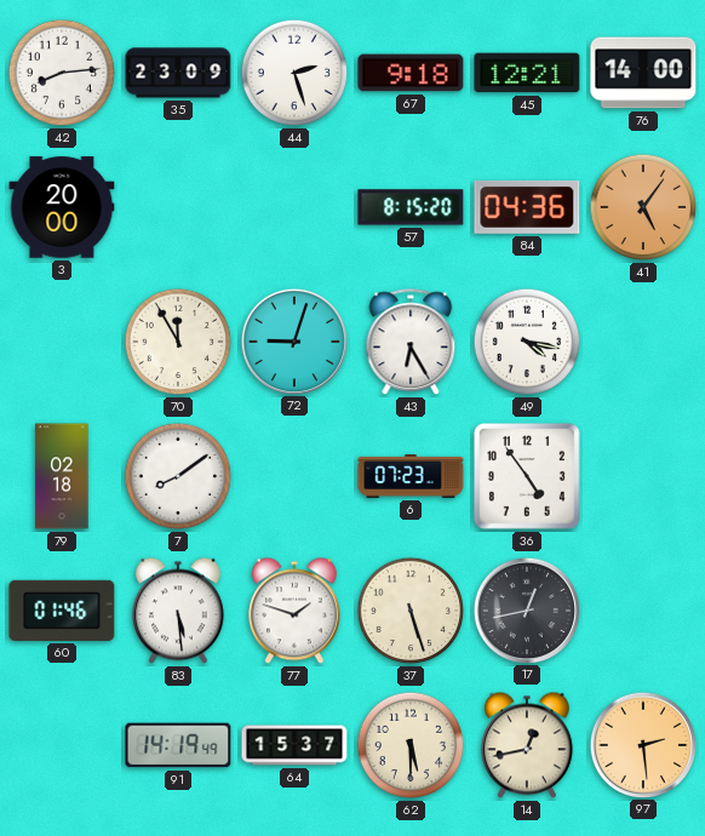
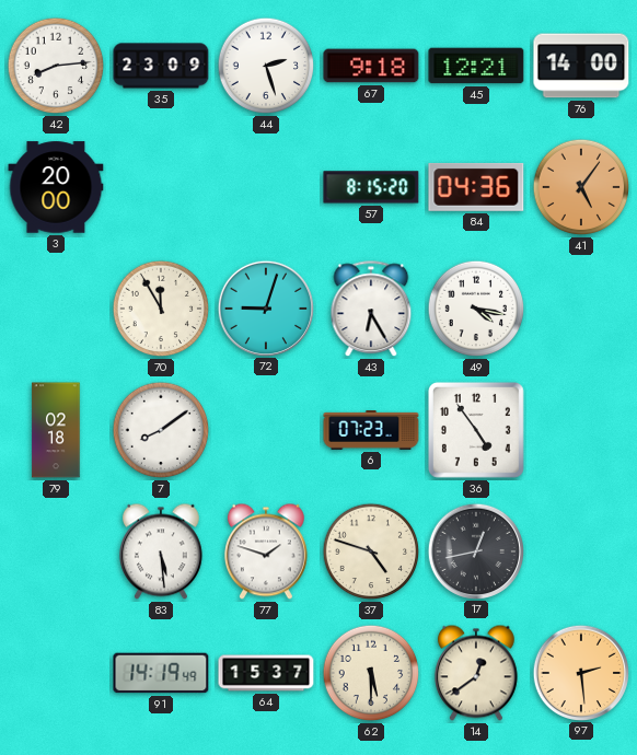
60: 01:46 -> none (62, 611)
37: 5:27 -> 4:48 (371, 551)
14: 12:43 -> 12:39 (476, 673)
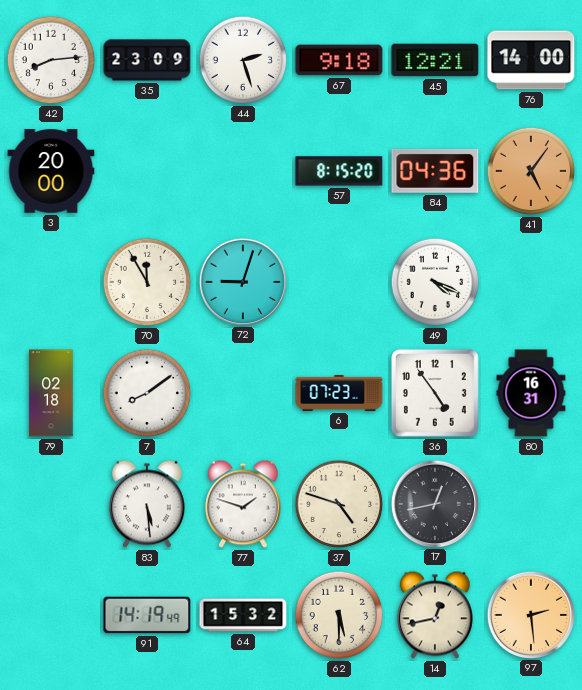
43: 6:25 -> none (371, 310)
49: 4:17 -> 4:19 (435, 282)
80: none -> 16:31 (531, 393)
64: 15:37 -> 15:32 (243, 615)
14: 12:39 -> 12:43 (435, 615)
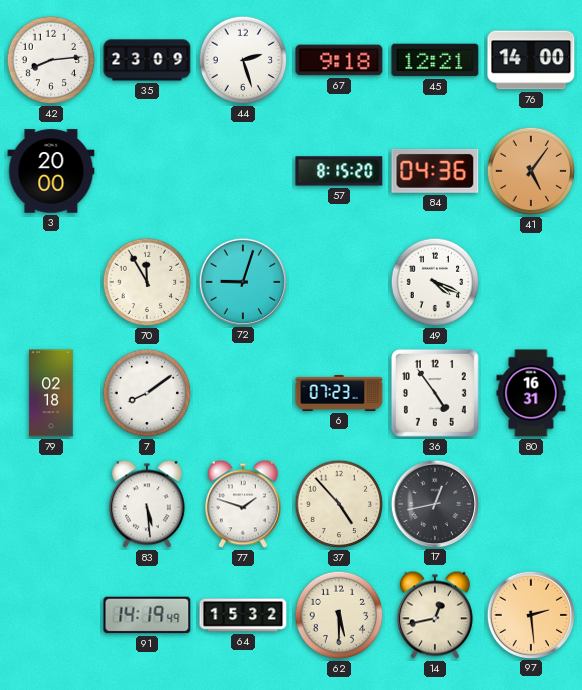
37: 4:48 -> 4:53 (339, 504)
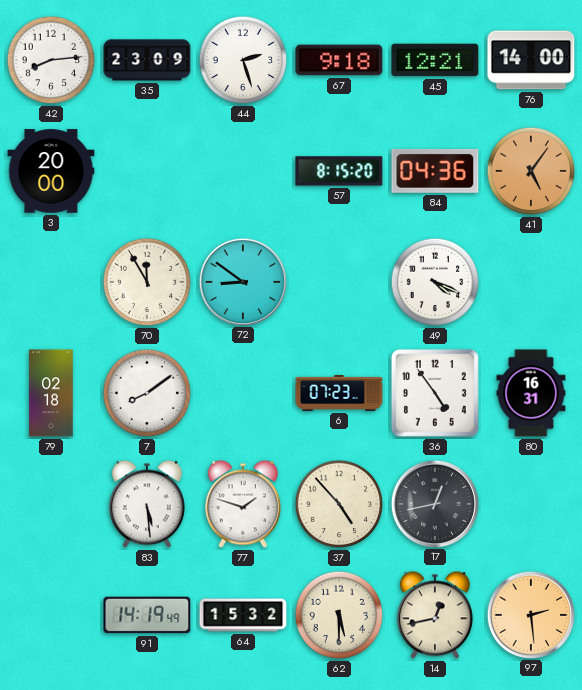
72: 9:03 -> 8:51 (242, 281)
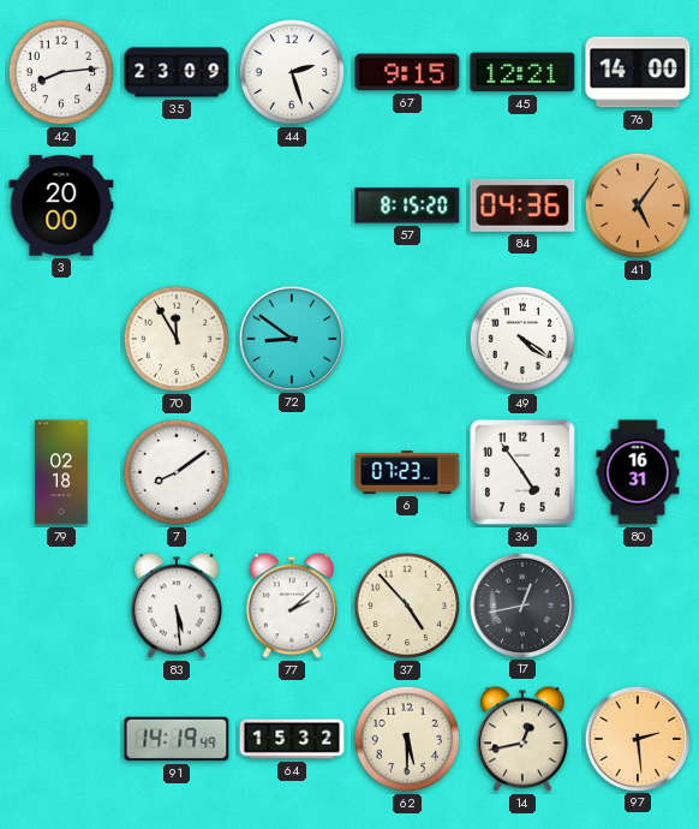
67: 9:18 -> 9:15 (407, 72)
49: 4:19 -> 4:21 (522, 339)
77: 1:48 -> 2:08 (292, 606)
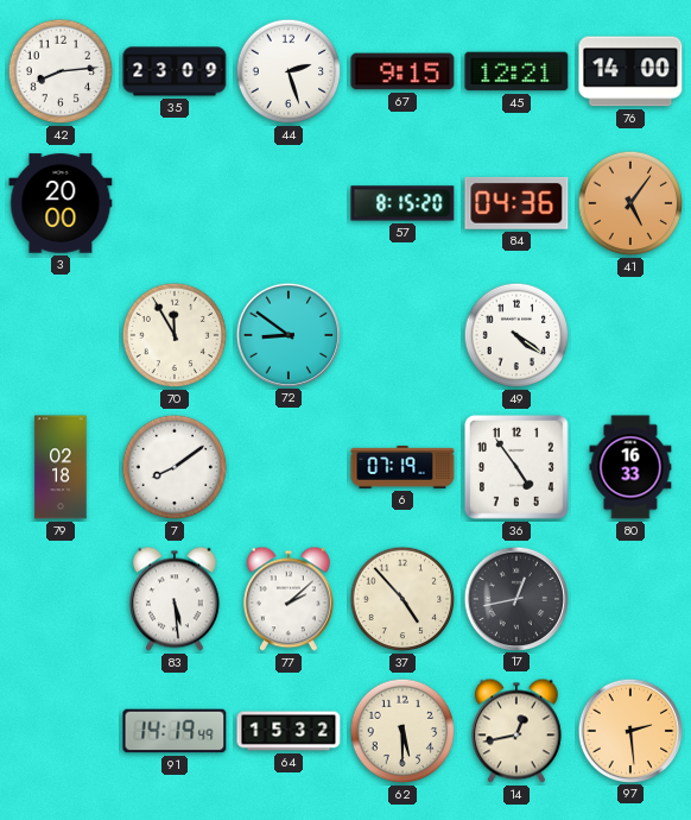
6: 07:23 -> 07:19 (402, 468)
80: 16:31 -> 16:33 (630, 467)
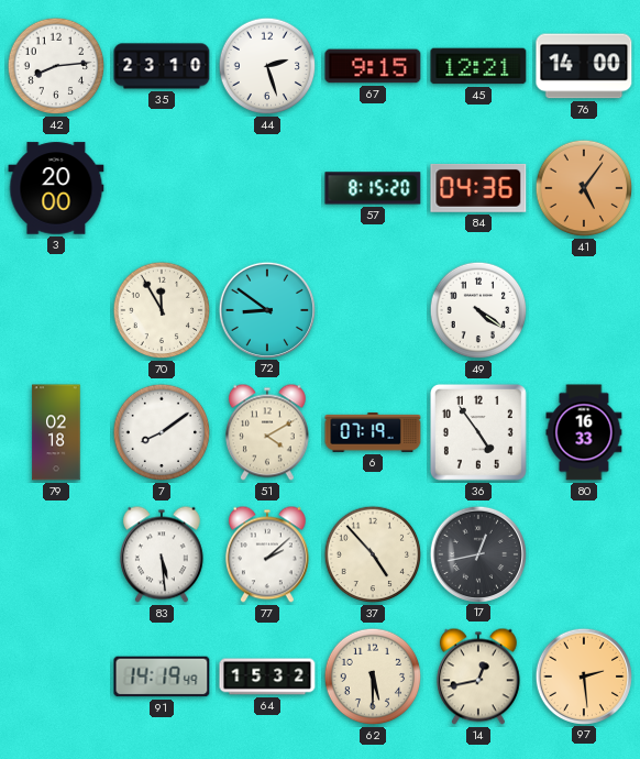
35: 23:09 -> 23:10 (162, 66)
51: none -> 4:10 (267, 432)
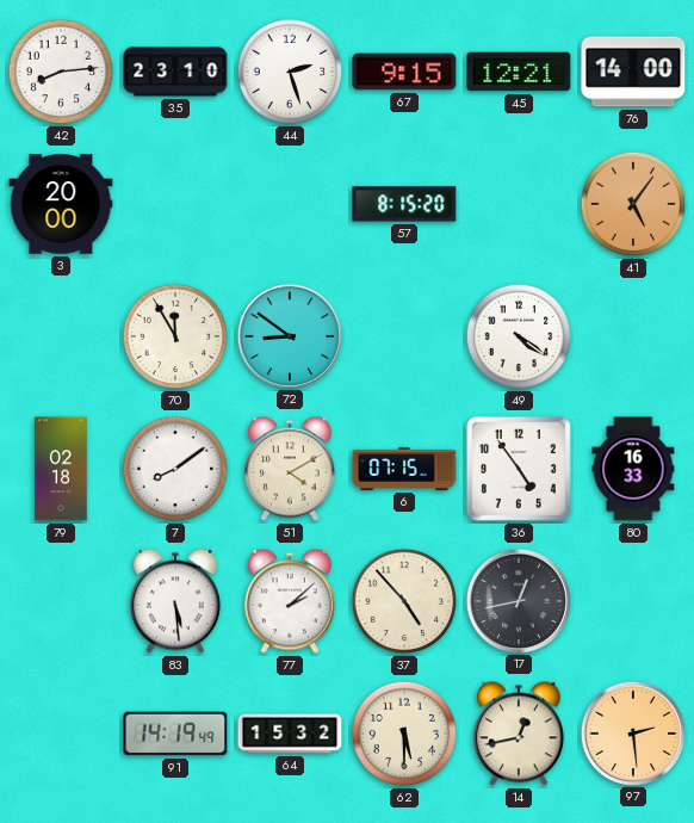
84: 04:36 -> none (478, 188)
6: 07:19 -> 07:15 (404, 470)
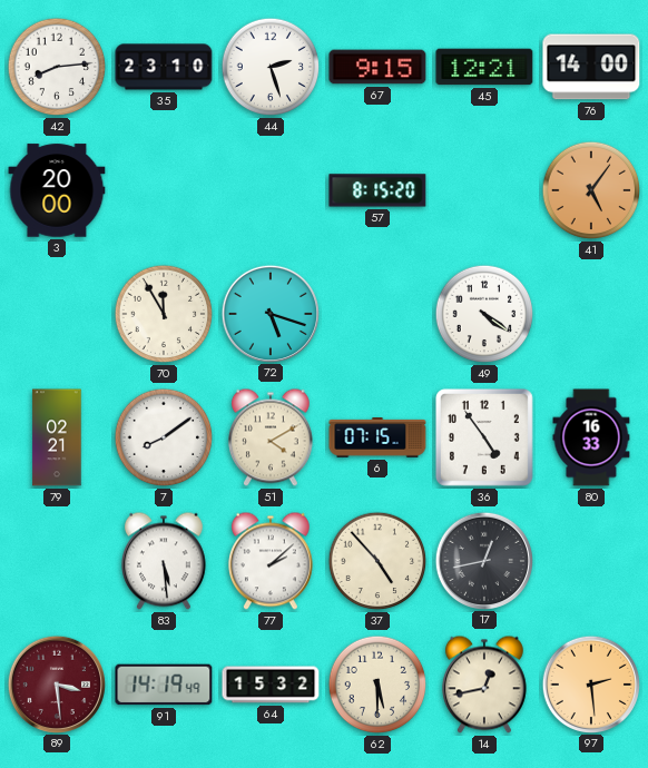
72: 8:51 -> 5:18 (269, 313)
79: 02:18 -> 02:21 (57, 437)
89: none -> 3:29 (56, 683)
